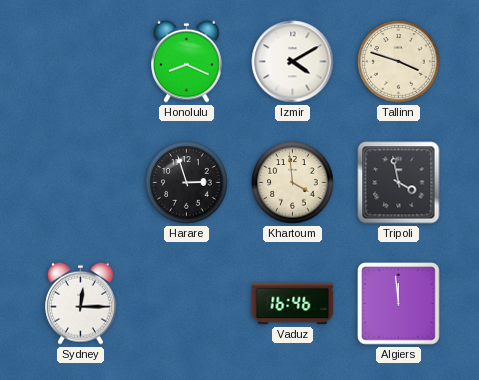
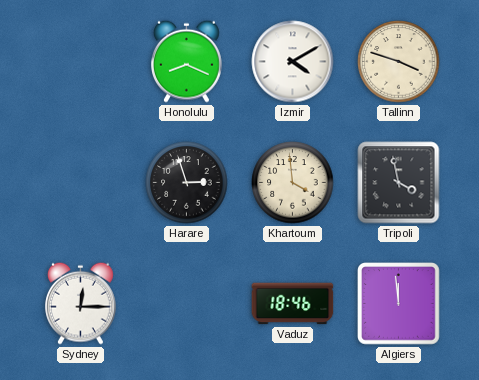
Vaduz: 16:46 -> 18:46 (293, 304)
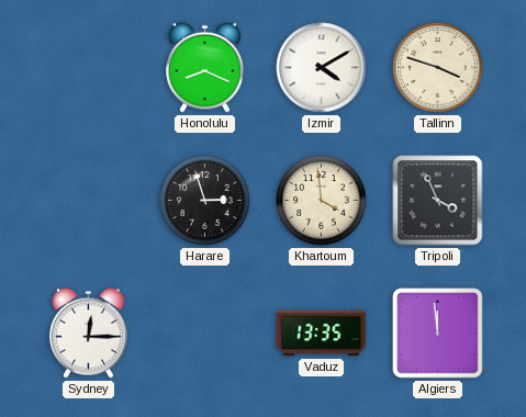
Tripoli: 3:58 -> 3:56 (438, 201)
Vaduz: 18:46 -> 13:35 (322, 334)
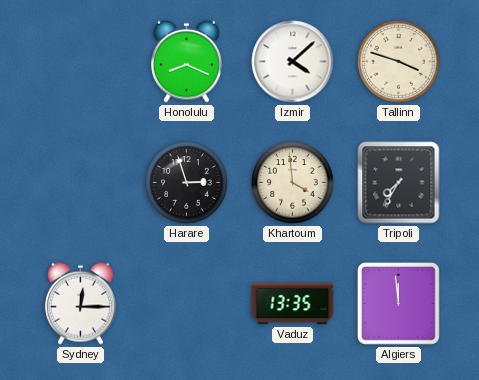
Izmir: 4:10 -> 4:08 (293, 62)
Tripoli: 3:56 -> 7:35 (399, 183)
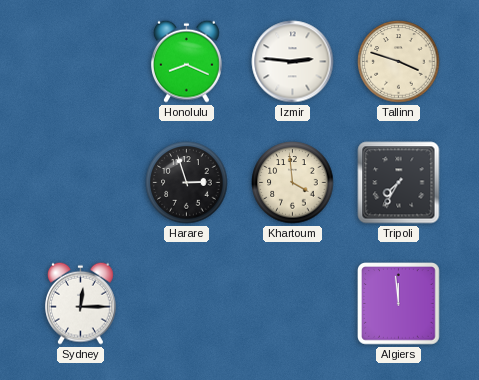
Izmir: 4:08 -> 2:46 (293, 62)
Vaduz: 13:35 -> none (293, 304)
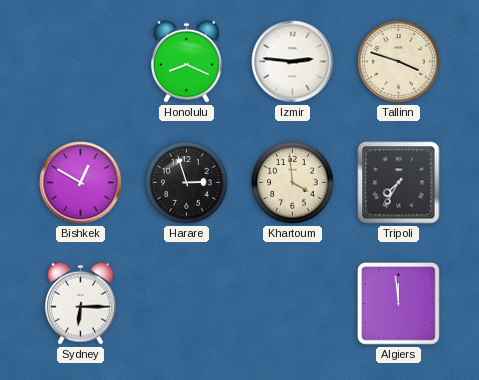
Bishkek: none -> 12:50 (81, 183)
Sydney: 12:15 -> 6:15 (81, 303)
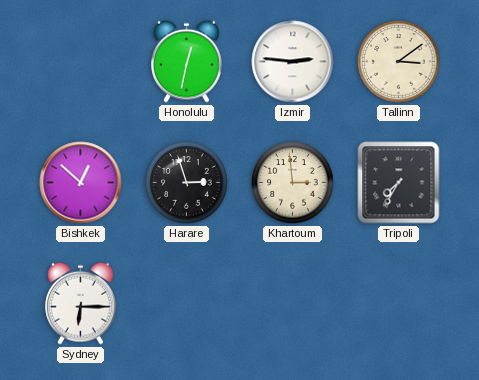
Honolulu: 8:19 -> 12:32 (187, 61)
Tallinn: 3:48 -> 3:09 (399, 62)
Bishkek: 12:50 -> 12:52 (81, 183)
Khartoum: 3:59 -> 2:59 (293, 183)
Algiers: 11:59 -> none (399, 304)
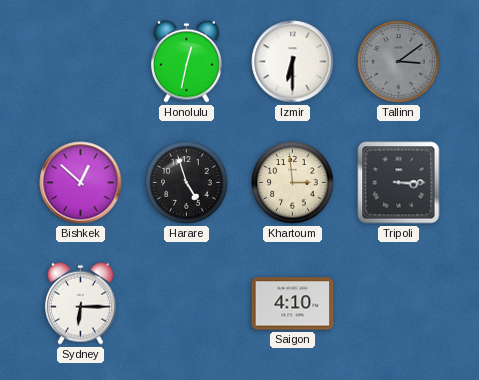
Izmir: 2:46 -> 6:30 (293, 62)
Tallinn dial: cream -> grey (399, 62)
Harare: 2:57 -> 4:57 (187, 183)
Tripoli: 7:35 -> 3:15 (399, 183)
Saigon: none -> 4:10 (293, 304)
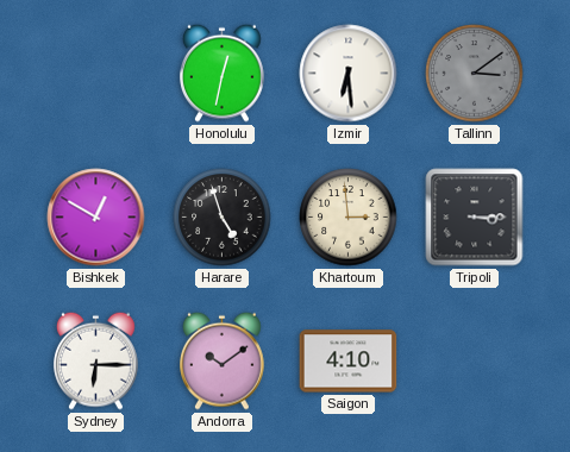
Izmir: 6:30 -> 6:29 (349, 74)
Bishkek: 12:52 -> 12:50 (96, 218)
Andorra: none -> 10:09 (223, 360)
